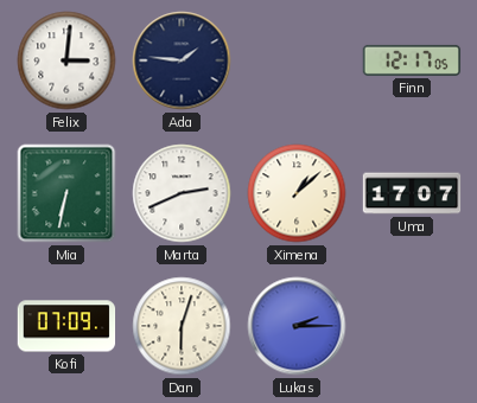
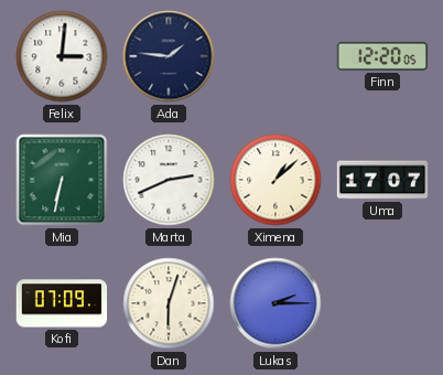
Finn: 12:17 -> 12:20 (382, 56)
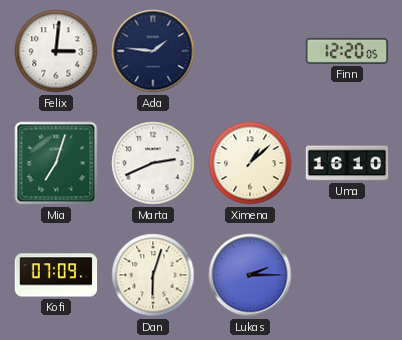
Mia: 6:32 -> 7:03 (56, 163)
Uma: 17:07 -> 16:10 (347, 163)
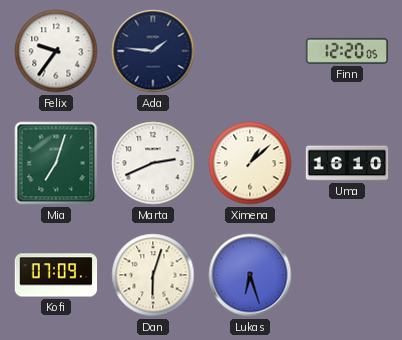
Felix: 3:01 -> 9:36 (56, 51)
Lukas: 2:15 -> 6:27 (250, 275)
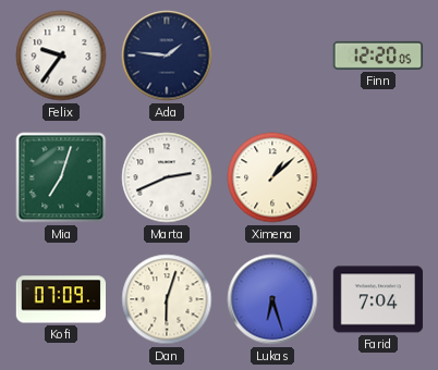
Uma: 16:10 -> none (347, 163)
Farid: none -> 7:04 (378, 299)
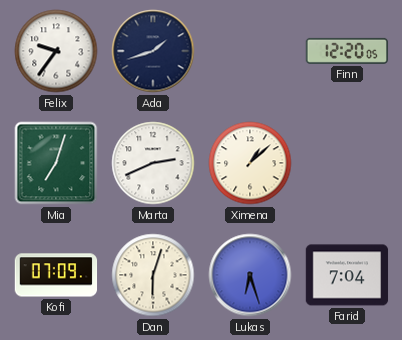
Ada: 1:46 -> 1:42 (153, 51)
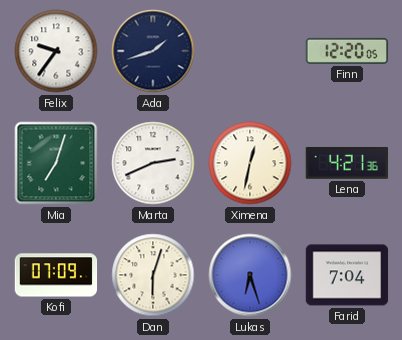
Ximena: 1:08 -> 12:32 (250, 163)
Lena: none -> 4:21 (346, 163)
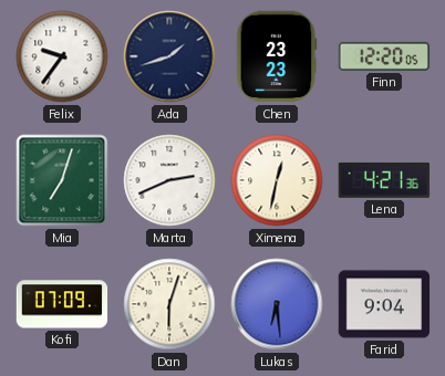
Chen: none -> 23:23 (277, 56)
Lukas: 6:27 -> 6:29 (277, 304)
Farid: 7:04 -> 9:04 (384, 304)
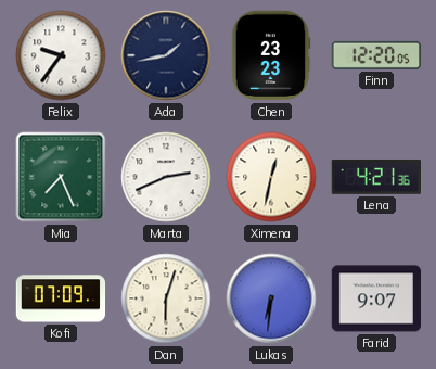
Ada: 1:42 -> 1:43 (166, 55)
Mia: 7:03 -> 7:26 (61, 177)
Lukas: 6:29 -> 6:31 (271, 298)
Farid: 9:04 -> 9:07 (376, 298)
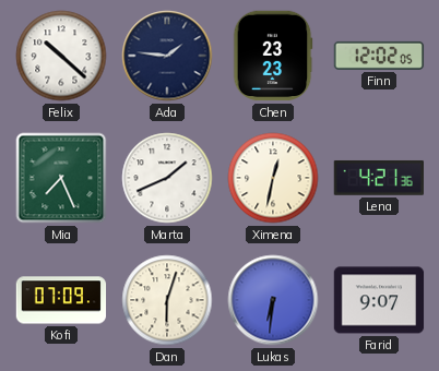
Felix: 9:36 -> 10:22 (61, 56)
Ada: 1:43 -> 1:46 (167, 56)
Finn: 12:20 -> 12:02 (379, 56)
Marta: 2:41 -> 1:41 (167, 178)
